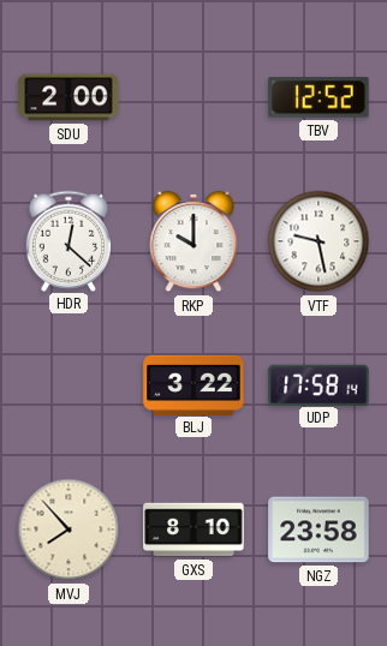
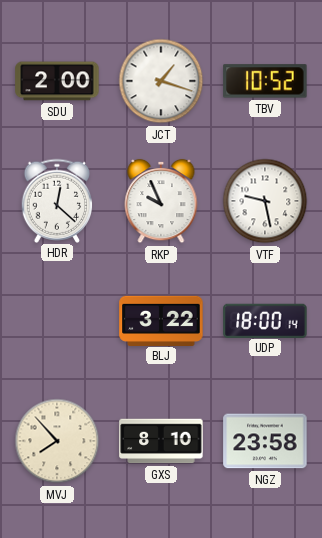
JCT: none -> 1:18 (161, 81)
TBV: 12:52 -> 10:52 (265, 81)
RKP: 10:00 -> 9:56 (161, 201)
UDP: 17:58 -> 18:00 (265, 320)
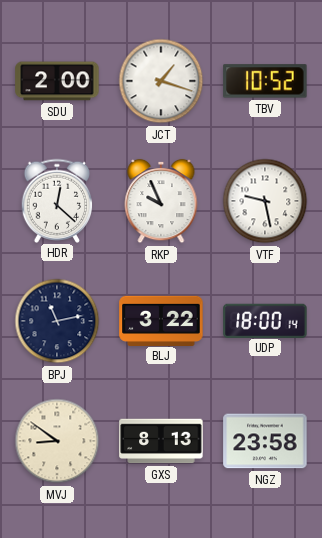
BPJ: none -> 11:13 (57, 321)
MVJ: 7:53 -> 8:51 (57, 441)
GXS: 8:10 -> 8:13 (161, 441)
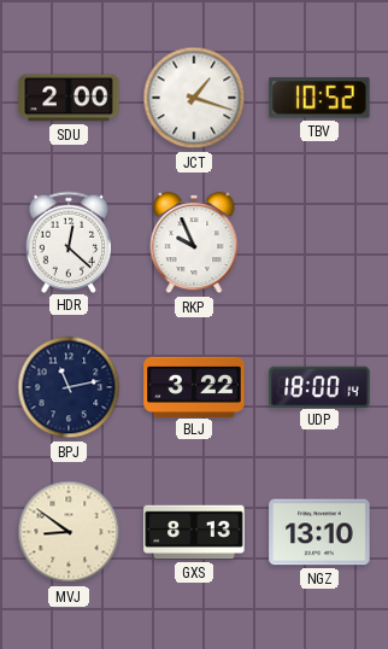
VTF: 9:28 -> none (265, 201)
NGZ: 23:58 -> 13:10 (319, 532)
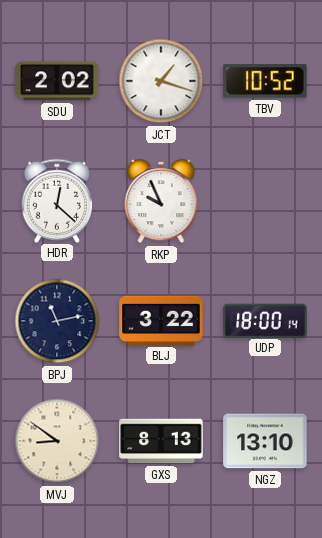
SDU: 2:00 -> 2:02 (57, 81)
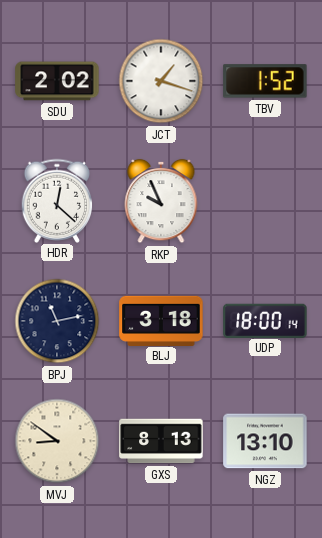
TBV: 10:52 -> 1:52 (265, 81)
BLJ: 3:22 -> 3:18 (161, 320)
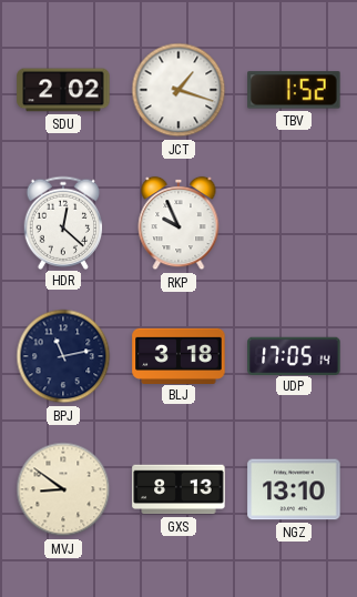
UDP: 18:00 -> 17:05 (294, 355)
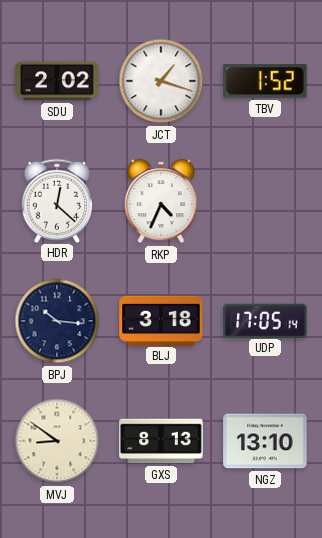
RKP: 9:56 -> 4:34 (161, 201)
BPJ: 11:13 -> 10:16 (57, 321)
